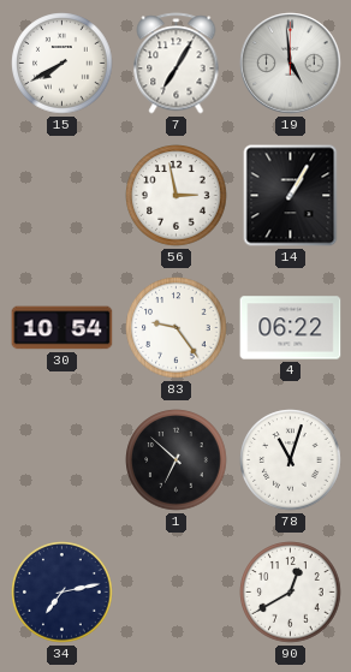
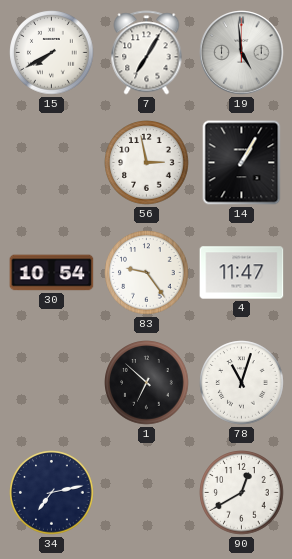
4: 06:22 -> 11:47 (242, 273)
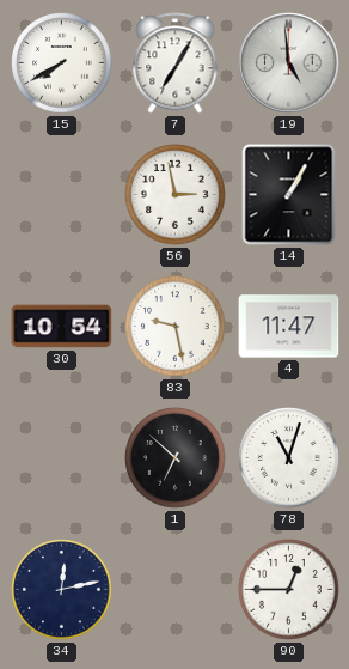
83: 9:24 -> 9:28 (176, 327)
34: 7:13 -> 12:13 (62, 590)
90: 12:40 -> 12:45 (289, 590)
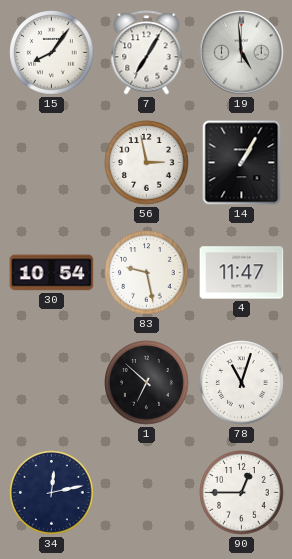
15: 7:40 -> 8:06 (52, 53)
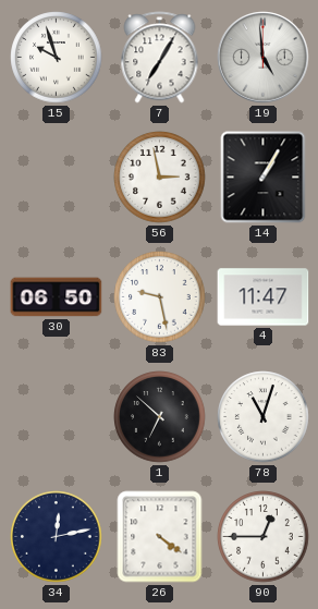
15: 8:06 -> 9:57 (57, 58)
30: 10:54 -> 06:50 (57, 297)
26: none -> 4:21 (160, 537)
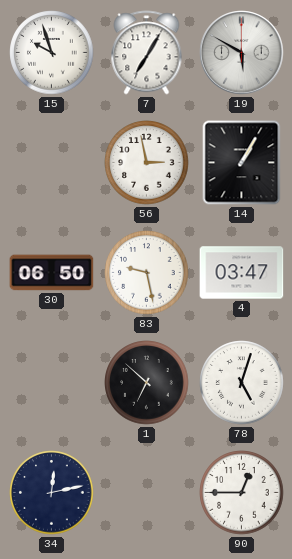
19: 4:59 -> 5:50 (242, 53)
4: 11:47 -> 03:47 (242, 273)
78: 11:03 -> 5:03 (242, 383)
26: 4:21 -> none (160, 537)
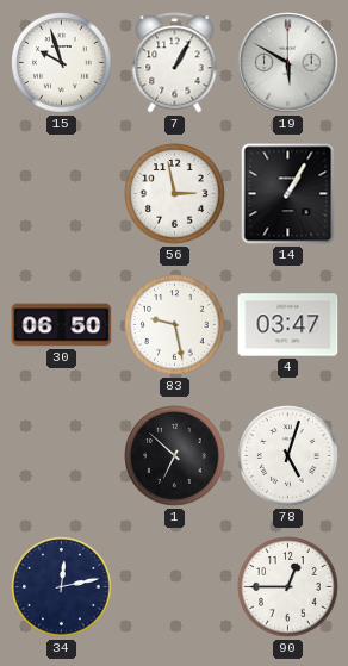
7: 7:05 -> 1:05 (175, 63)
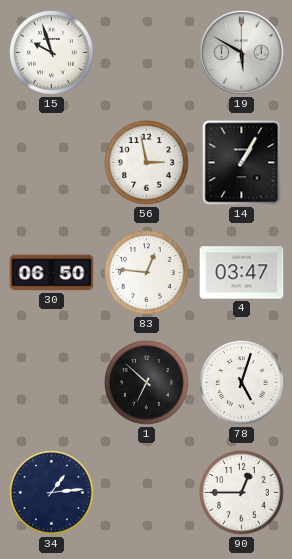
7: 1:05 -> none (175, 63)
83: 9:28 -> 12:46 (147, 273)
34: 12:13 -> 1:14 (52, 493)
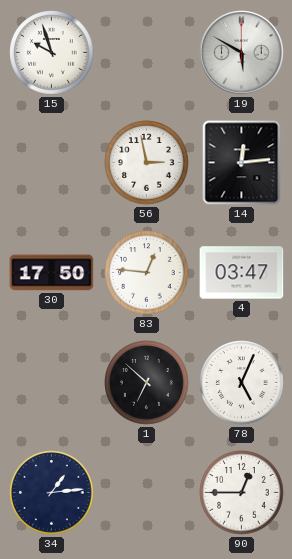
14: 1:05 -> 12:14 (242, 163)
30: 06:50 -> 17:50 (52, 273)
78: 5:03 -> 5:04 (242, 383)
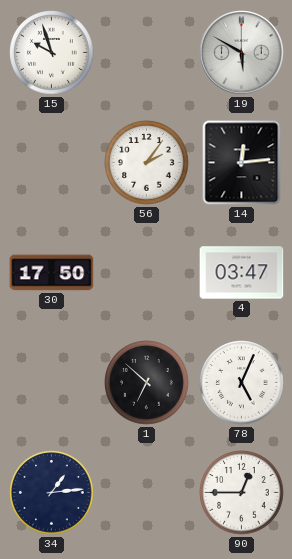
56: 2:58 -> 2:06 (147, 163)
83: 12:46 -> none (147, 273)
